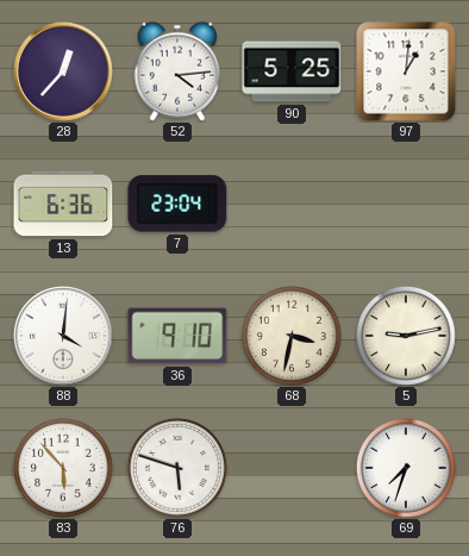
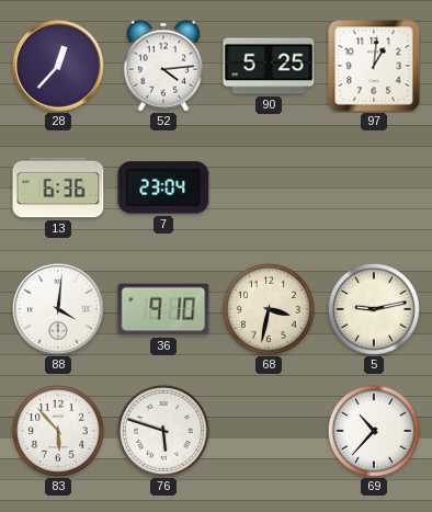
69: 7:33 -> 10:37 (374, 431)
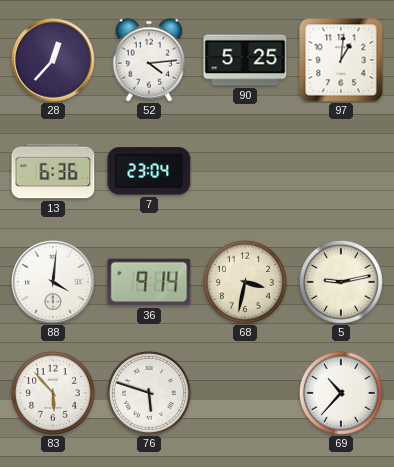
36: 9:10 -> 9:14 (149, 282)
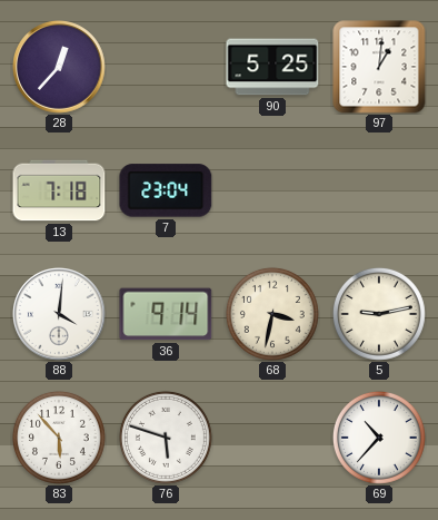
52: 4:14 -> none (149, 60)
13: 6:36 -> 7:18 (59, 190)
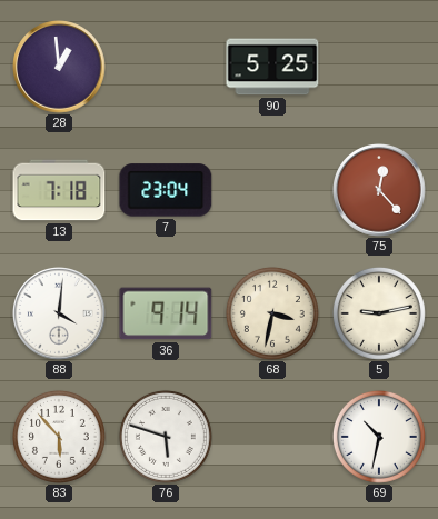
28: 12:37 -> 12:59 (59, 67)
97: 1:01 -> none (379, 67)
75: none -> 12:23 (379, 190)
69: 10:37 -> 10:32 (379, 437)
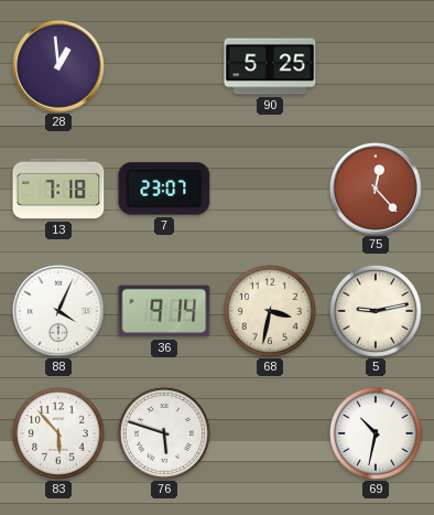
7: 23:04 -> 23:07 (164, 189)
88: 4:01 -> 4:04 (58, 311)
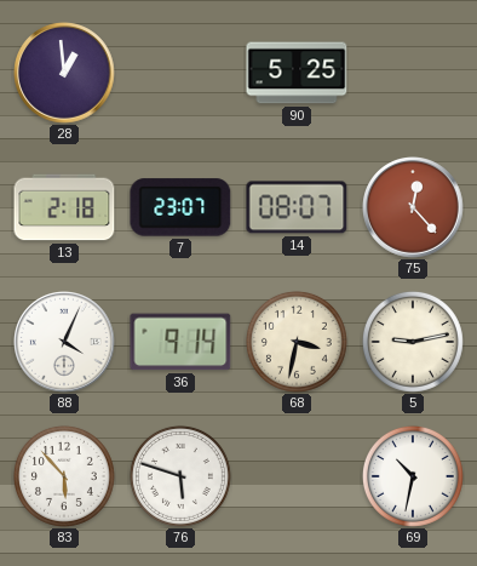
13: 7:18 -> 2:18 (64, 207)
14: none -> 08:07 (297, 207)
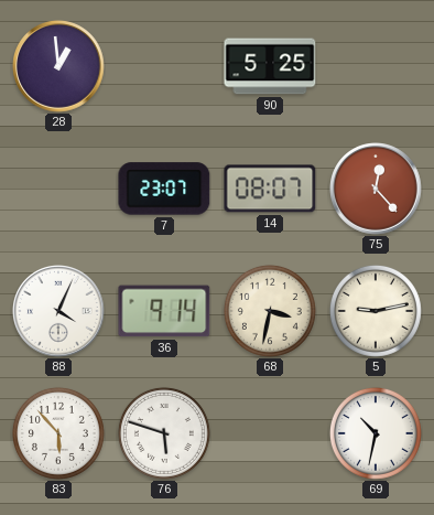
13: 2:18 -> none (64, 207)
